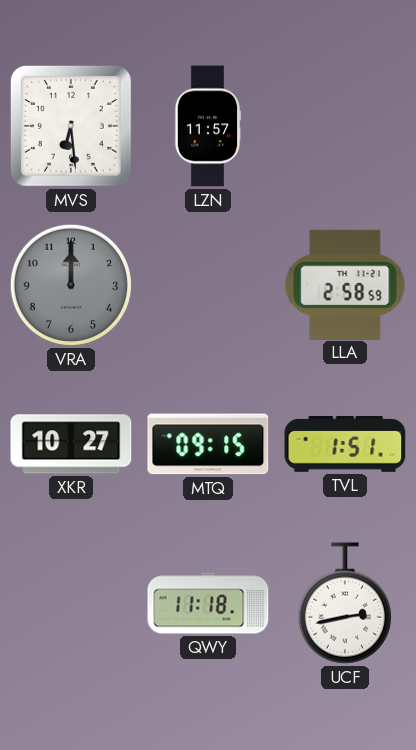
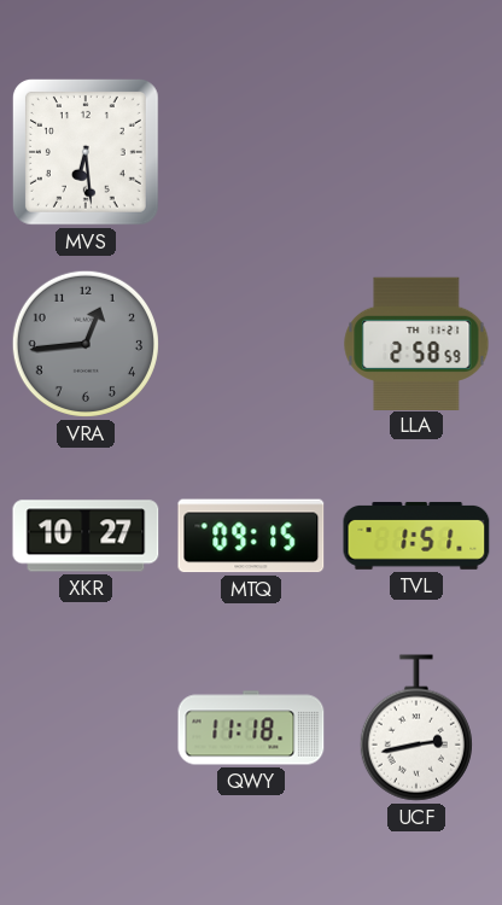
LZN: 11:57 -> none (208, 126)
VRA: 12:00 -> 12:44 (86, 344)
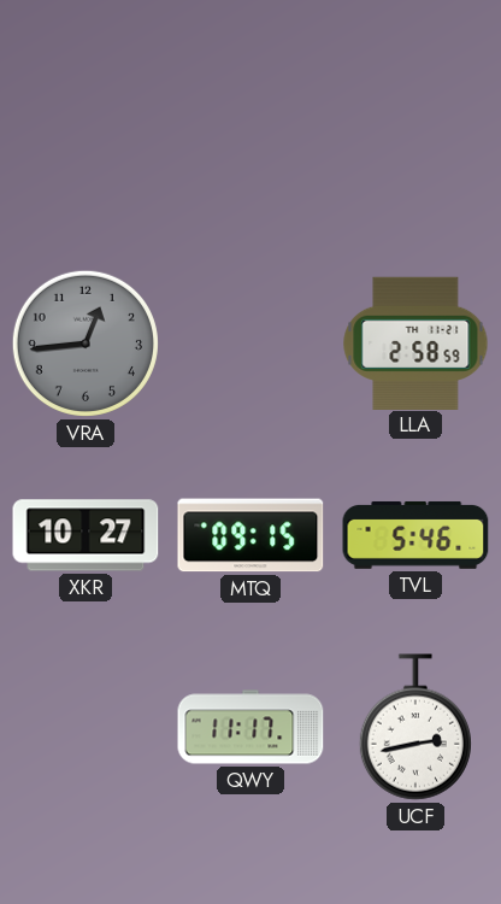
MVS: 6:29 -> none (86, 152)
TVL: 1:51 -> 5:46 (415, 535)
QWY: 11:18 -> 11:17 (250, 727)
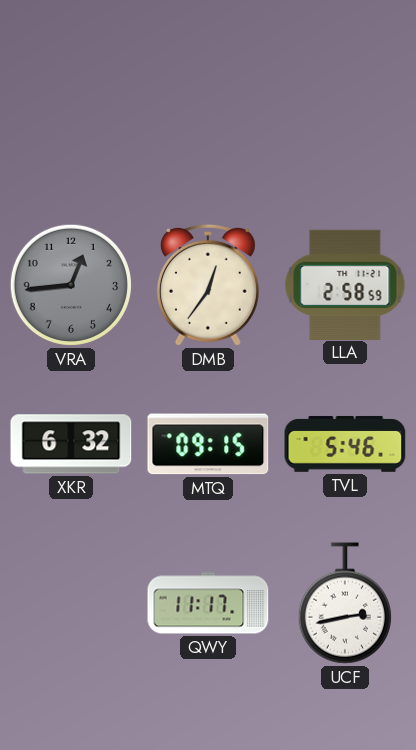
DMB: none -> 12:36 (208, 285)
XKR: 10:27 -> 6:32 (71, 444)
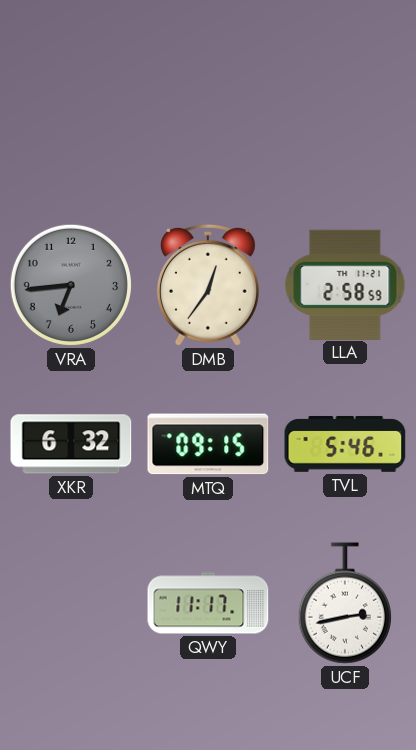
VRA: 12:44 -> 6:44 (71, 285)
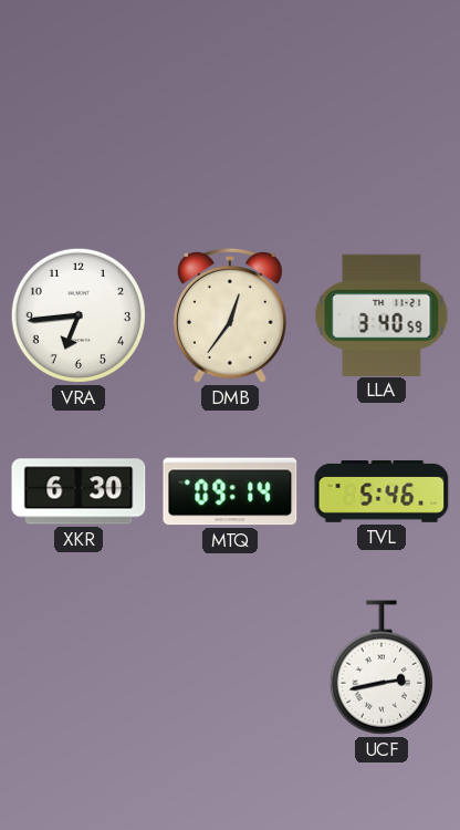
VRA dial: grey -> white (79, 315)
LLA: 2:58 -> 3:40 (381, 314)
XKR: 6:32 -> 6:30 (79, 491)
MTQ: 09:15 -> 09:14 (230, 491)
QWY: 11:17 -> none (208, 603)
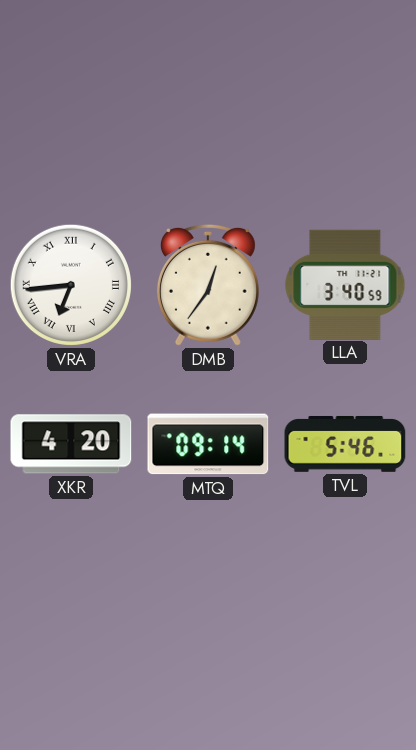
VRA numerals: Arabic -> Roman (71, 285)
XKR: 6:30 -> 4:20 (71, 444)
UCF: 2:43 -> none (381, 667)
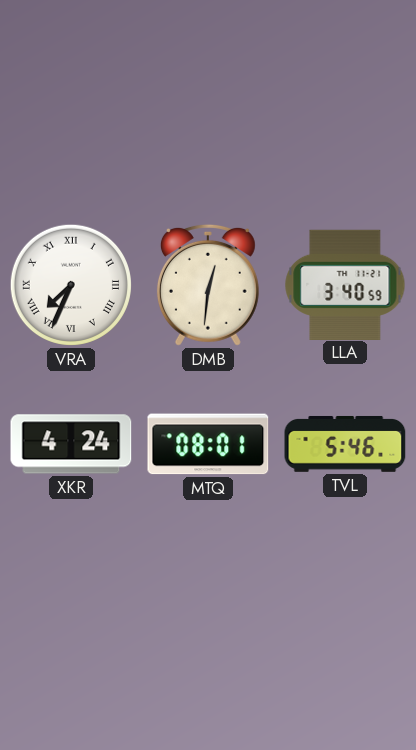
VRA: 6:44 -> 7:34 (71, 285)
DMB: 12:36 -> 12:31 (208, 285)
XKR: 4:20 -> 4:24 (71, 444)
MTQ: 09:14 -> 08:01 (208, 444)
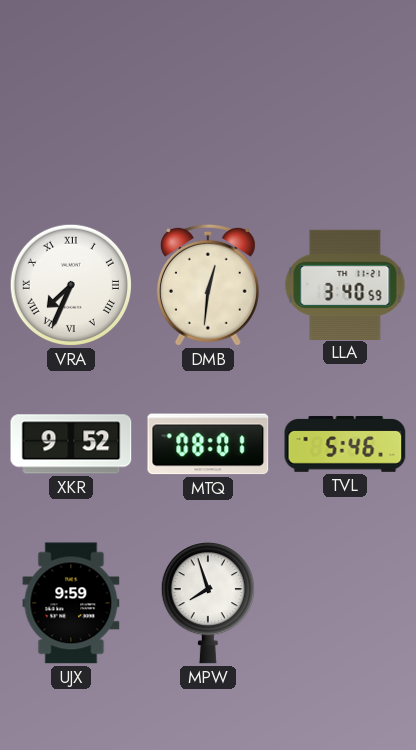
XKR: 4:24 -> 9:52 (71, 444)
UJX: none -> 9:59 (71, 603)
MPW: none -> 7:57 (208, 603)
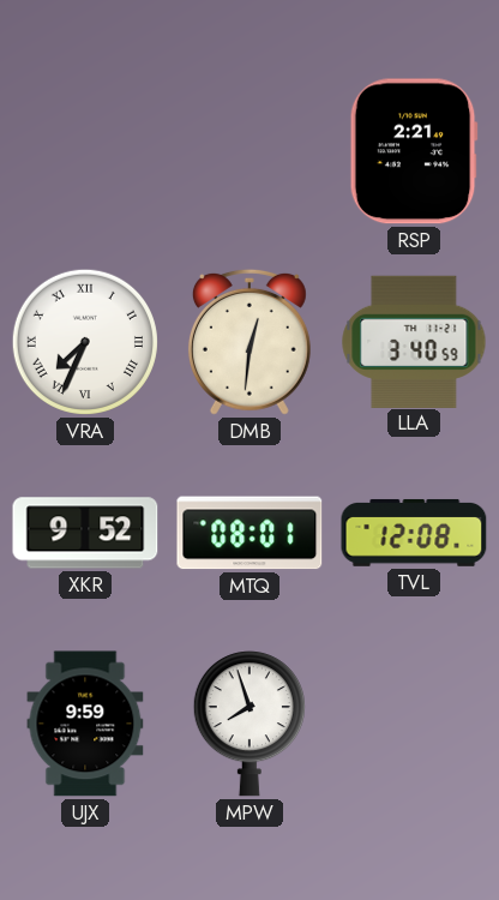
RSP: none -> 2:21 (414, 151)
TVL: 5:46 -> 12:08 (414, 533)
